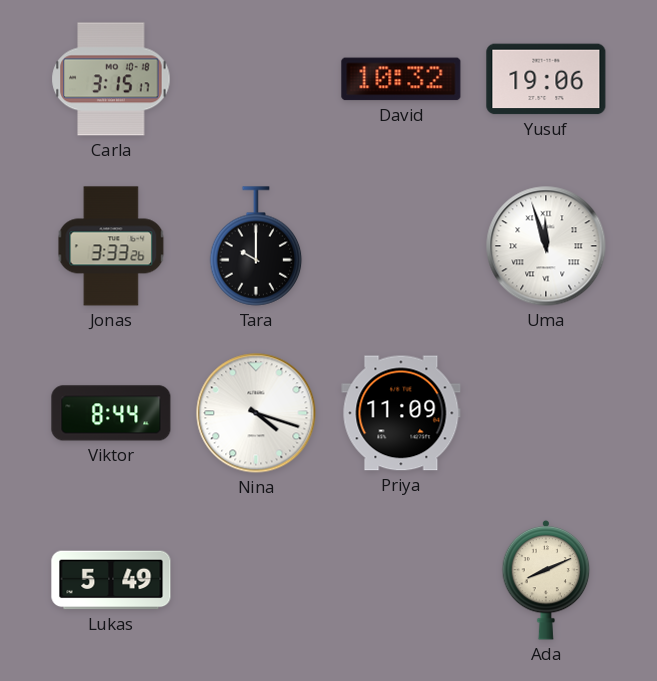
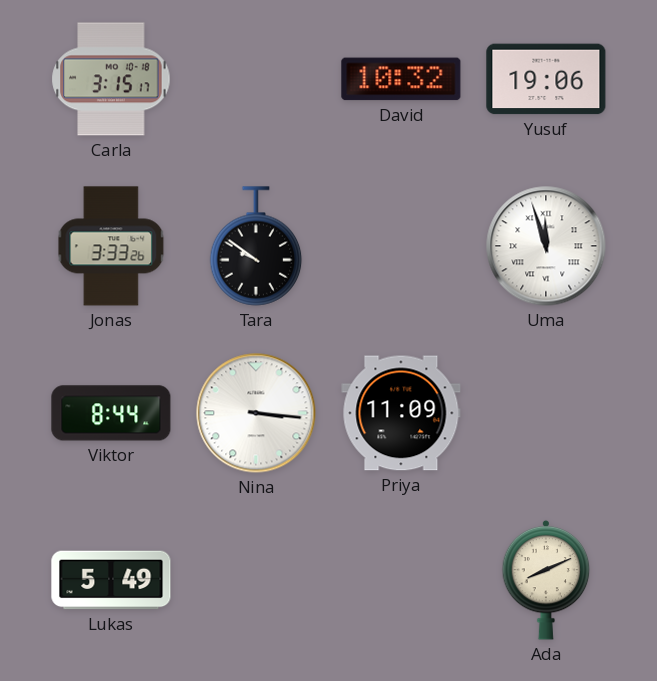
Tara: 10:00 -> 9:51 (256, 246)
Nina: 4:18 -> 3:16 (256, 413)
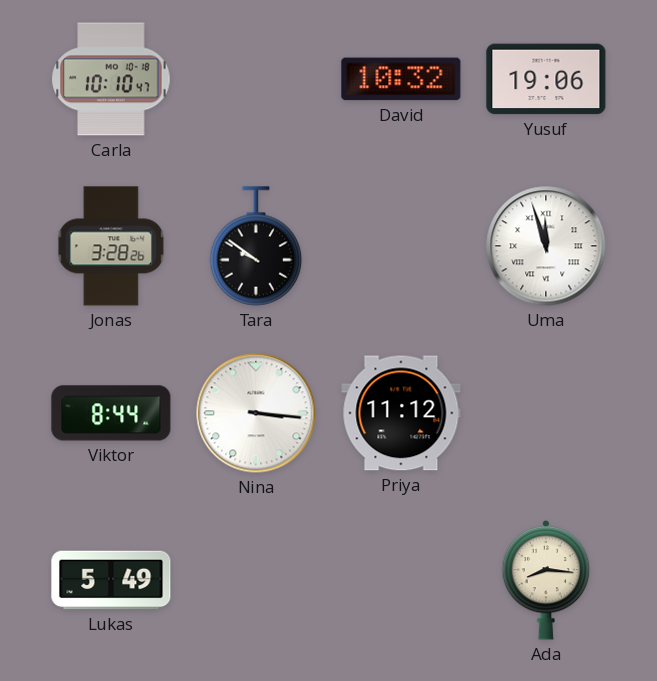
Carla: 3:15 -> 10:10 (111, 79)
Jonas: 3:33 -> 3:28 (111, 246)
Priya: 11:09 -> 11:12 (401, 413)
Ada: 8:11 -> 8:16 (546, 580)
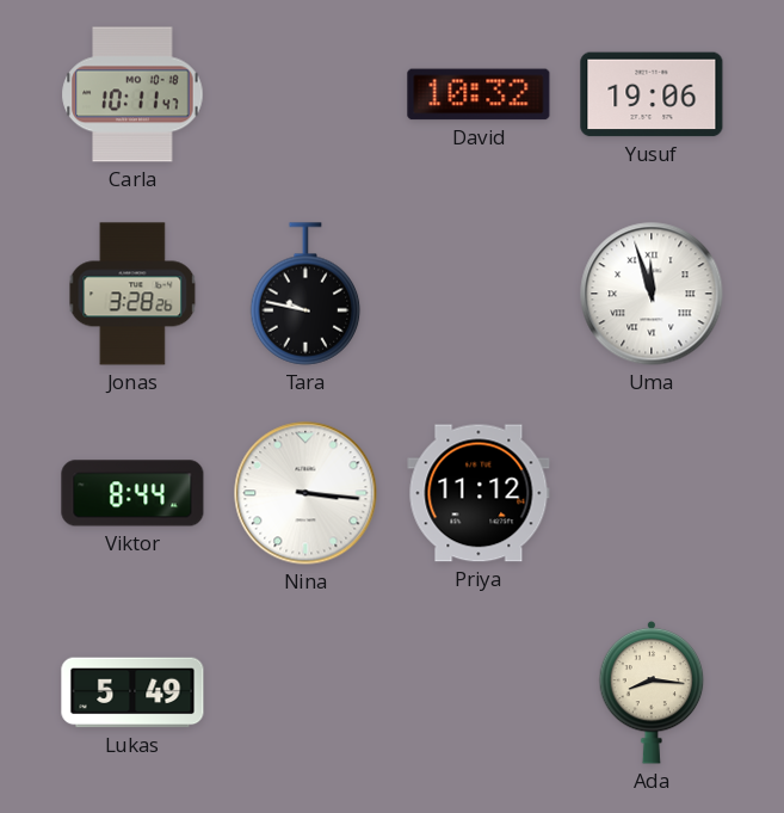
Carla: 10:10 -> 10:11 (132, 94)
Tara: 9:51 -> 9:47 (305, 294)
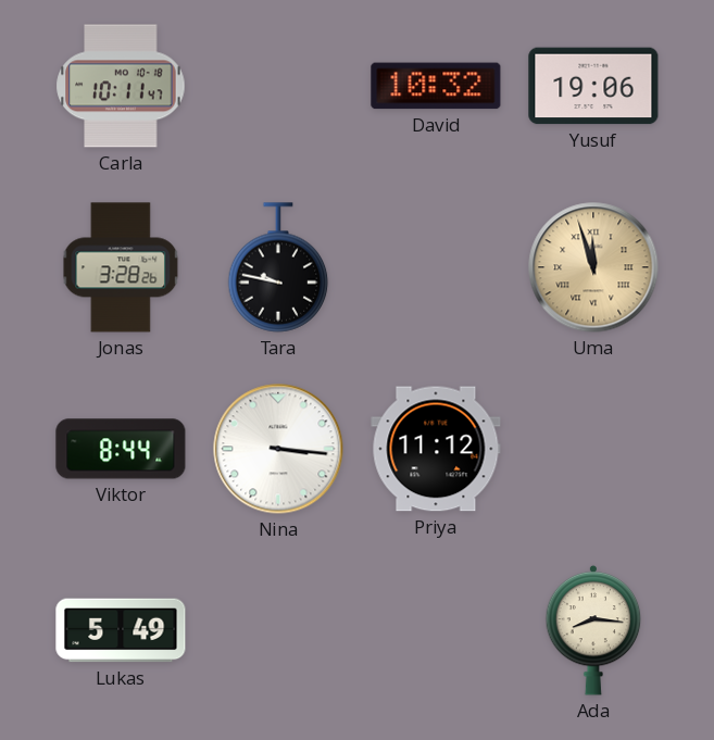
Uma dial: white -> champagne (593, 267)
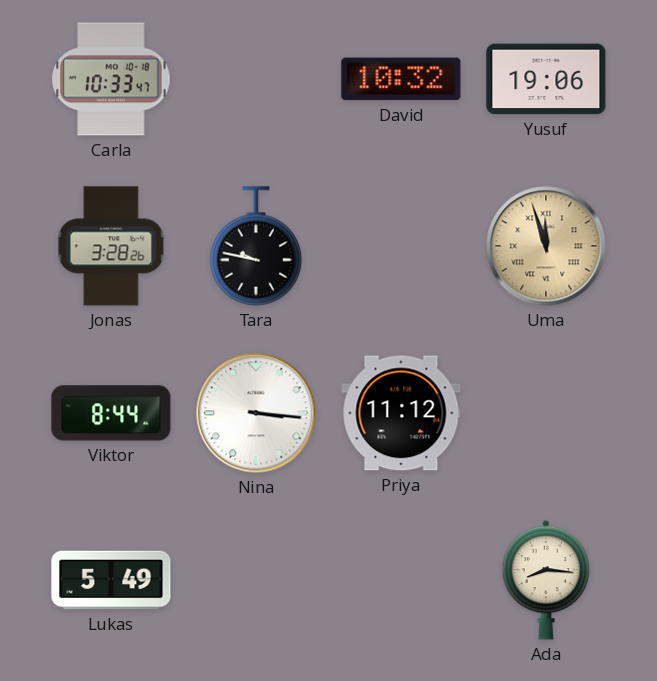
Carla: 10:11 -> 10:33 (111, 79)
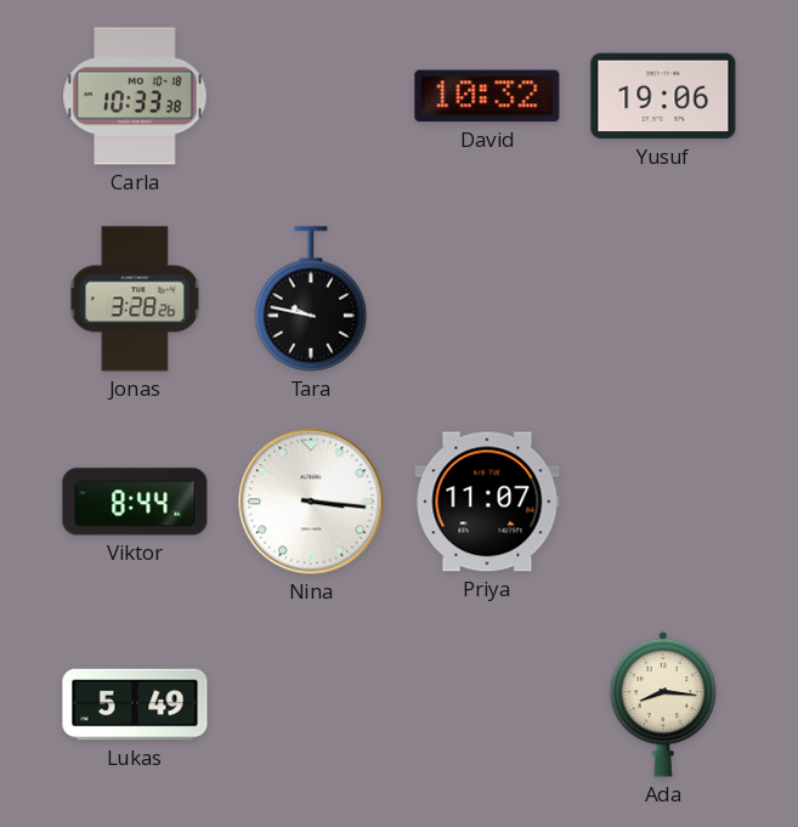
Carla: 10:33:47 -> 10:33:38 (135, 96)
Uma: 11:57 -> none (546, 246)
Priya: 11:12 -> 11:07 (487, 502)
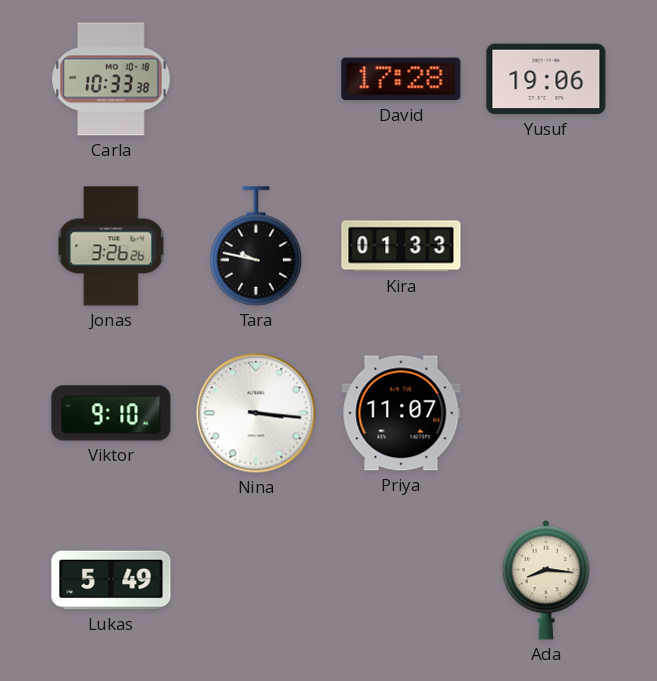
David: 10:32 -> 17:28 (401, 79)
Jonas: 3:28 -> 3:26 (111, 246)
Kira: none -> 01:33 (401, 246)
Viktor: 8:44 -> 9:10 (111, 413)
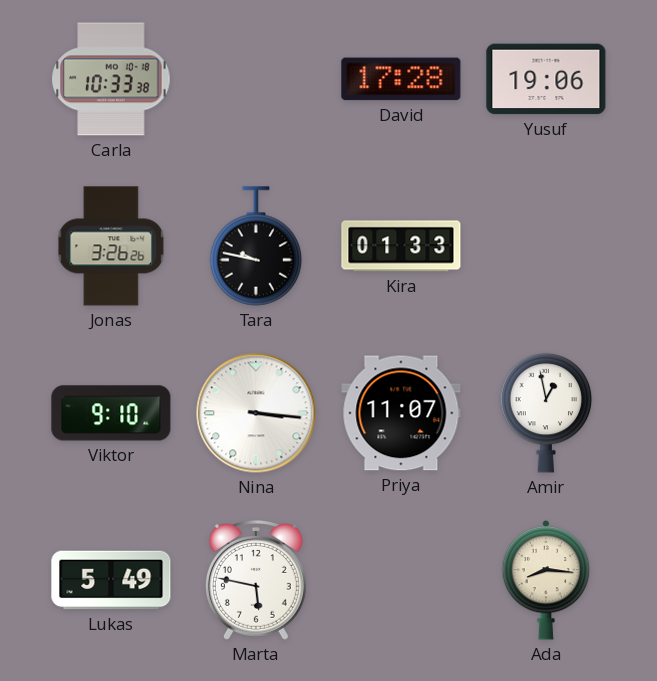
Amir: none -> 12:58 (546, 413)
Marta: none -> 5:47 (256, 581)
